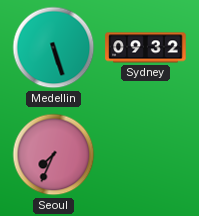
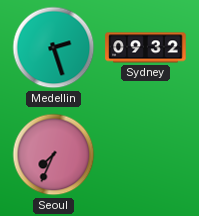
Medellin: 5:27 -> 2:27 (54, 48)
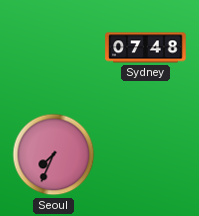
Medellin: 2:27 -> none (54, 48)
Sydney: 09:32 -> 07:48 (146, 48)
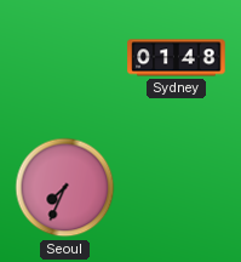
Sydney: 07:48 -> 01:48 (177, 58)
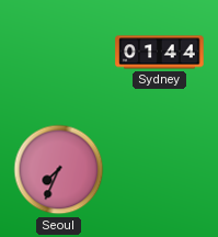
Sydney: 01:48 -> 01:44 (160, 53)
